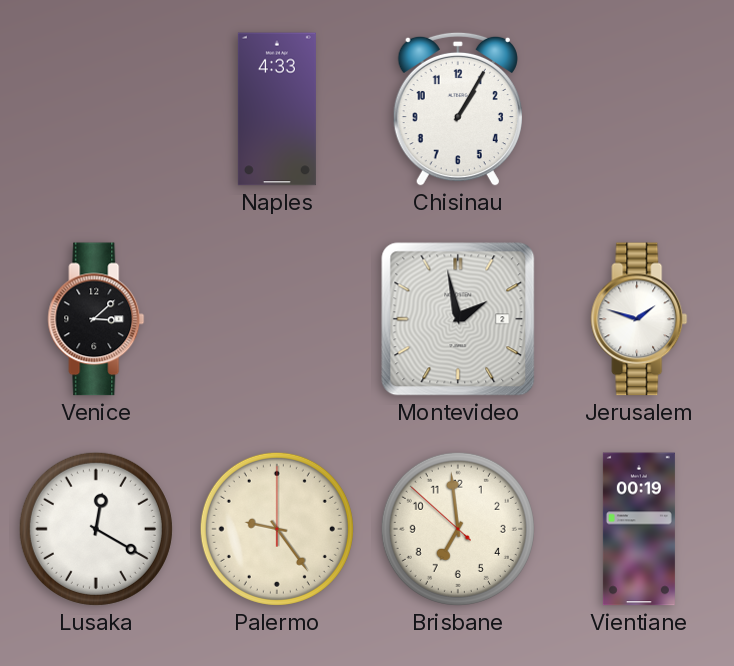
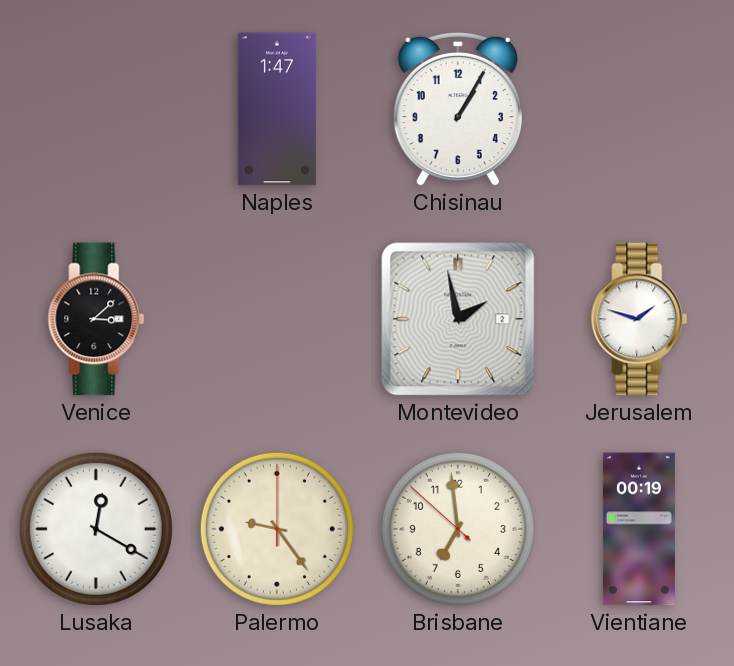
Naples: 4:33 -> 1:47 (277, 109)
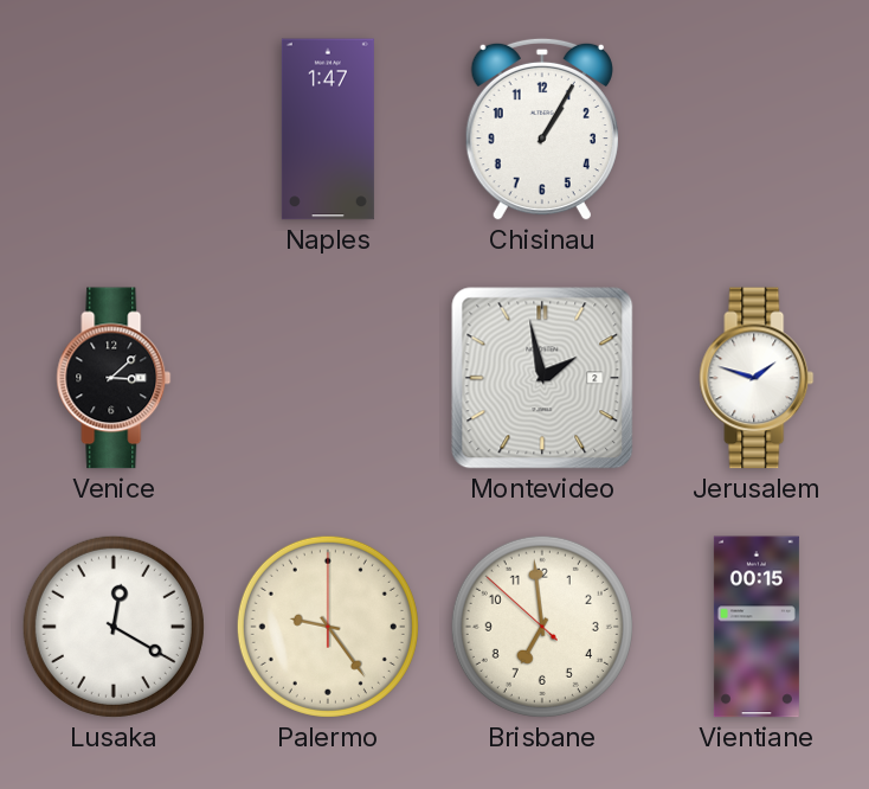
Vientiane: 00:19 -> 00:15 (757, 627)
